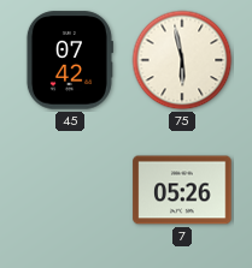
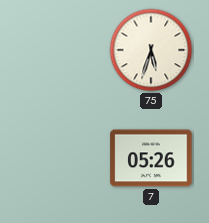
45: 07:42 -> none (69, 60)
75: 5:58 -> 5:33 (151, 50)
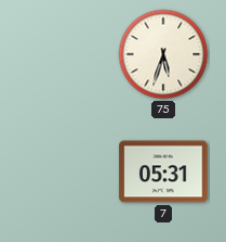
7: 05:26 -> 05:31 (163, 171)
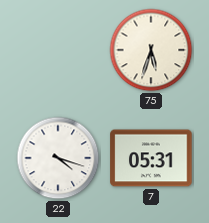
22: none -> 4:18 (58, 158)
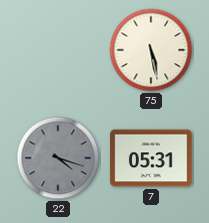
75: 5:33 -> 5:28 (151, 50)
22 dial: white -> grey (58, 158)
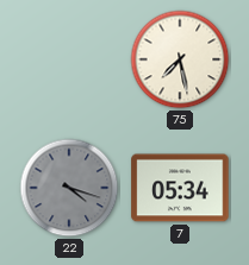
75: 5:28 -> 7:28 (180, 59)
7: 05:31 -> 05:34 (180, 188)
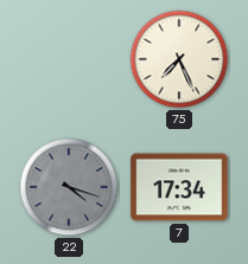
75: 7:28 -> 7:26 (179, 59)
7: 05:34 -> 17:34 (179, 187)
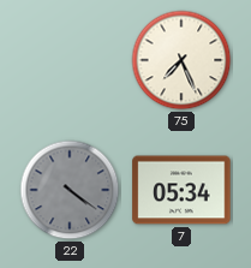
22: 4:18 -> 4:21 (70, 190)
7: 17:34 -> 05:34 (181, 190)
